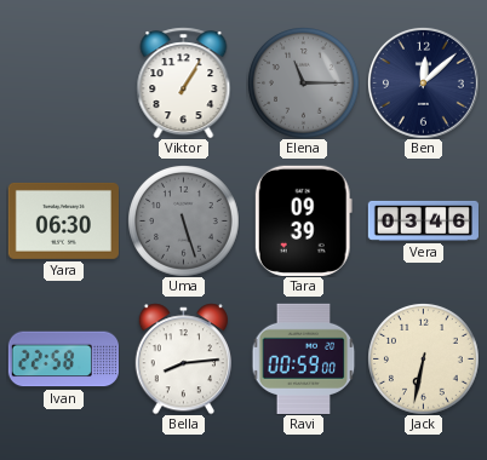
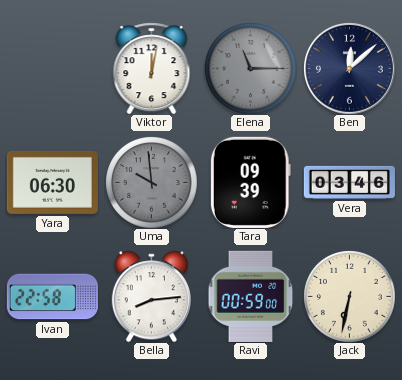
Viktor: 1:05 -> 12:02 (152, 68)
Uma: 5:27 -> 9:59 (152, 183)
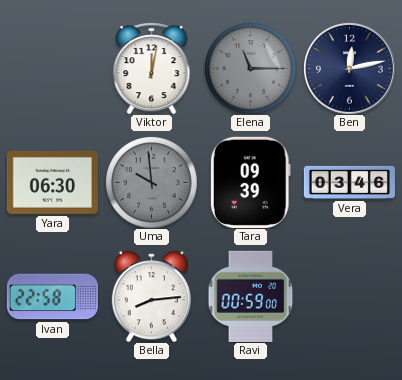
Ben: 12:08 -> 12:13 (349, 68)
Jack: 6:32 -> none (350, 297)
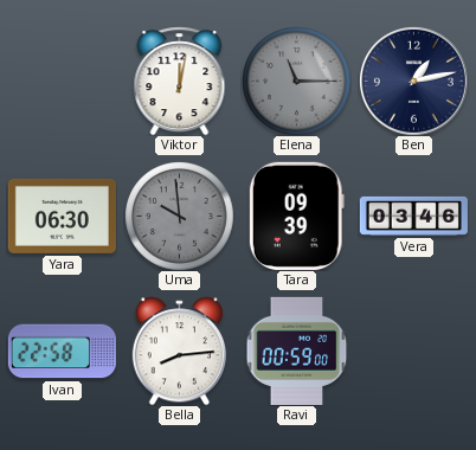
Ben: 12:13 -> 1:13 (413, 81)
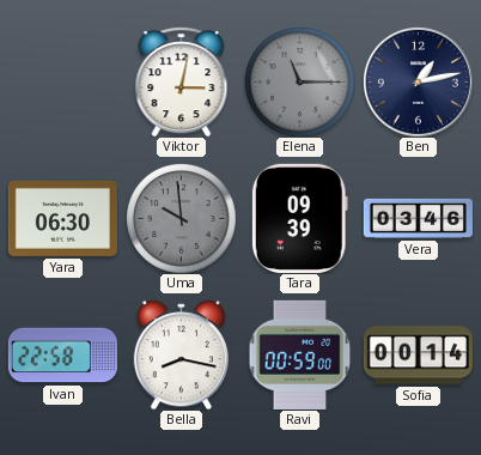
Viktor: 12:02 -> 3:02 (182, 81)
Bella: 8:14 -> 8:17 (181, 354)
Sofia: none -> 00:14 (418, 356)
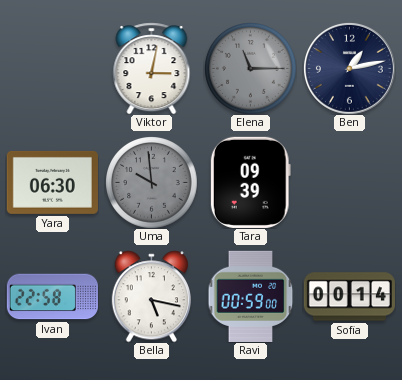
Vera: 03:46 -> none (418, 218)
Bella: 8:17 -> 5:17 (151, 296)
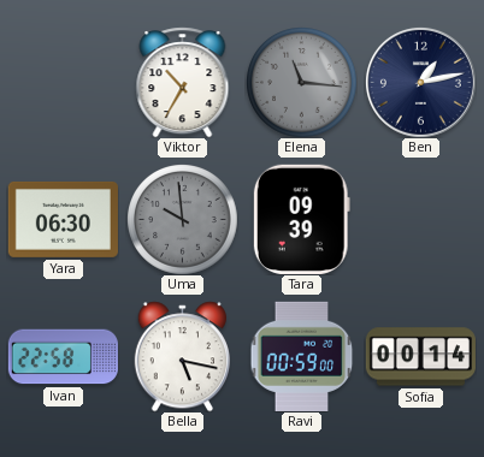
Viktor: 3:02 -> 10:35 (183, 82)
Elena: 11:15 -> 11:16 (302, 83)
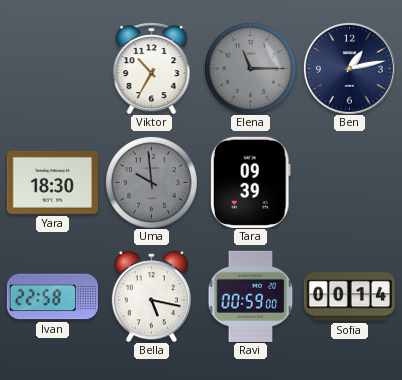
Elena: 11:16 -> 11:15 (251, 69)
Yara: 06:30 -> 18:30 (52, 182)
